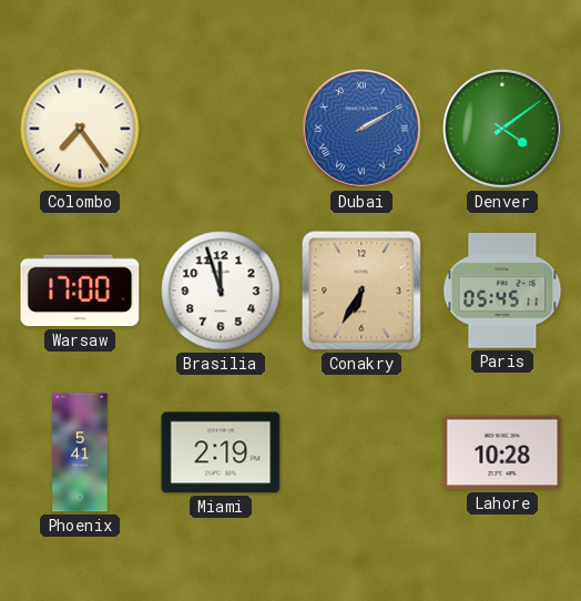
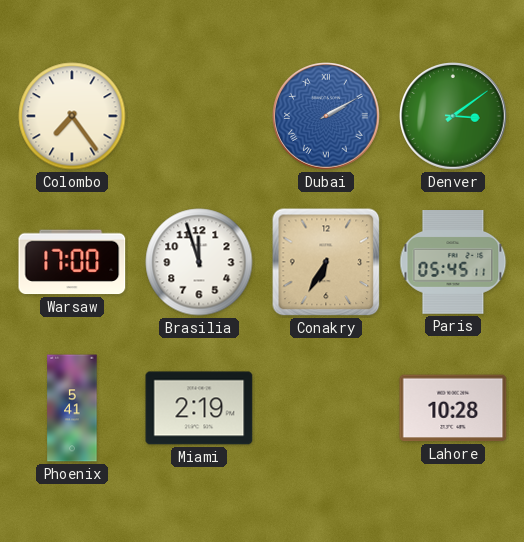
Denver: 4:09 -> 3:09 (454, 117)
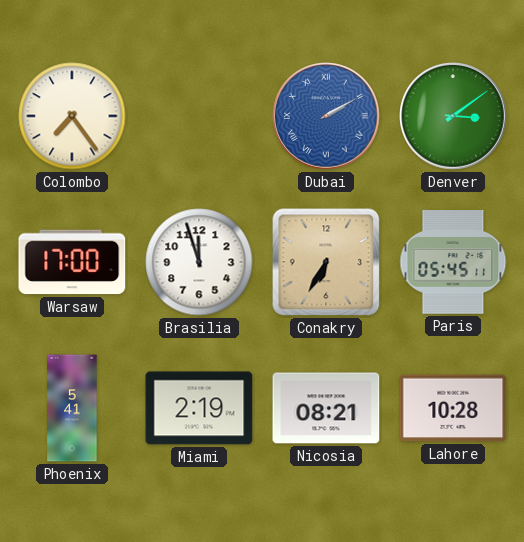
Nicosia: none -> 08:21 (326, 408)
